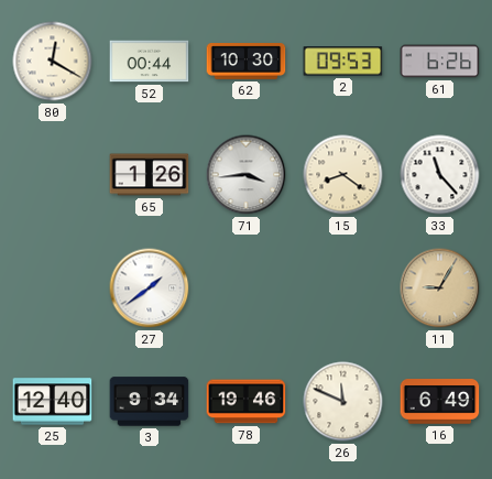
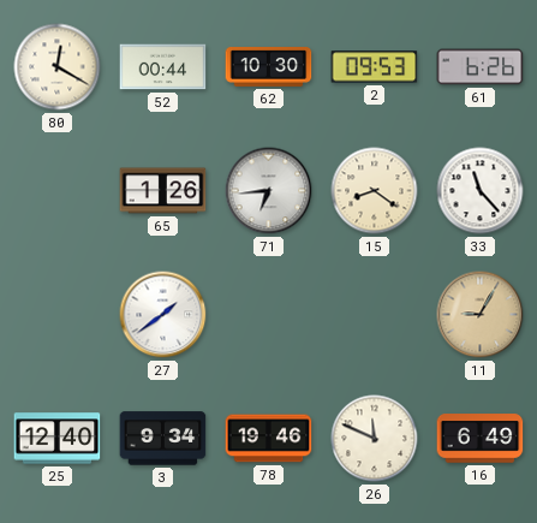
71: 3:44 -> 6:44 (269, 191)
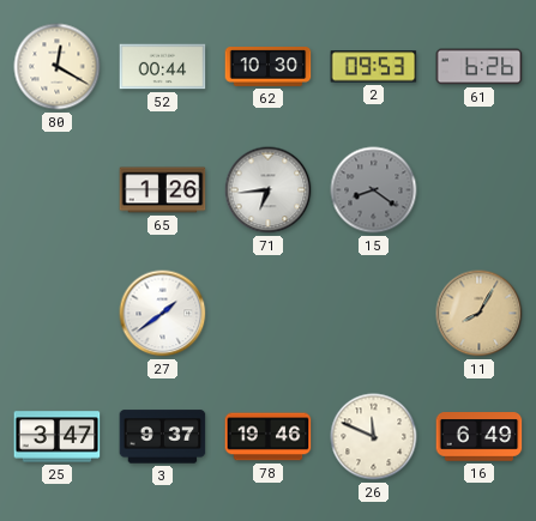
15 dial: cream -> grey (374, 190)
33: 11:23 -> none (481, 191)
11: 9:05 -> 8:05 (480, 314)
25: 12:40 -> 3:47 (58, 437)
3: 9:34 -> 9:37 (163, 437)
